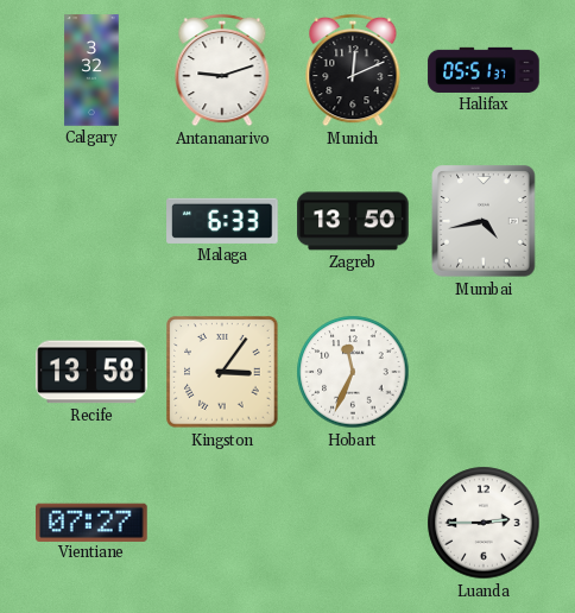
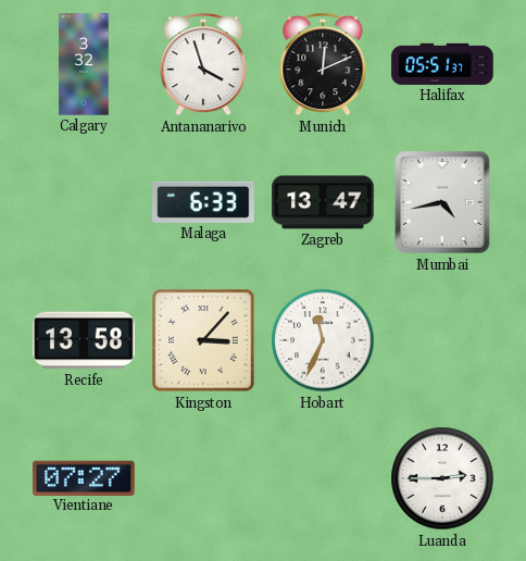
Antananarivo: 9:12 -> 3:57 (203, 64)
Zagreb: 13:50 -> 13:47 (323, 202)
Kingston: 3:06 -> 3:07 (203, 340)
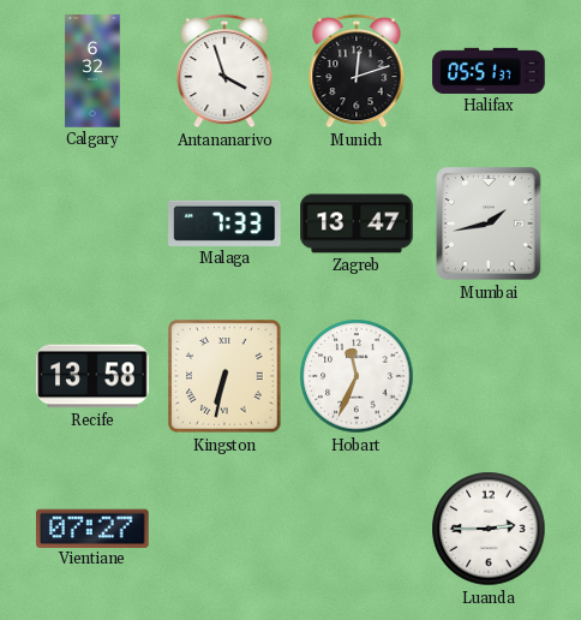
Calgary: 3:32 -> 6:32 (92, 71)
Munich: 12:11 -> 12:12 (357, 71)
Malaga: 6:33 -> 7:33 (224, 223)
Mumbai: 4:43 -> 1:43 (489, 223)
Kingston: 3:07 -> 6:32 (224, 376)
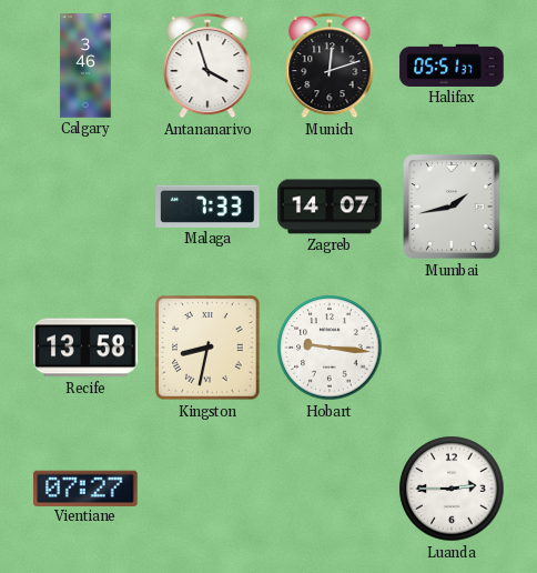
Calgary: 6:32 -> 3:46 (85, 66)
Zagreb: 13:47 -> 14:07 (330, 207)
Kingston: 6:32 -> 8:32 (207, 348)
Hobart: 11:34 -> 9:16 (330, 348)
